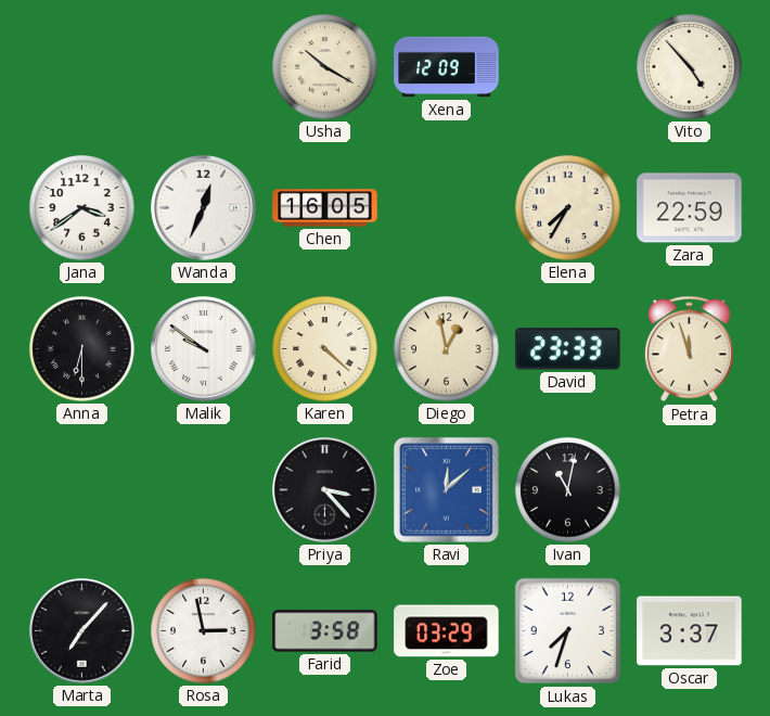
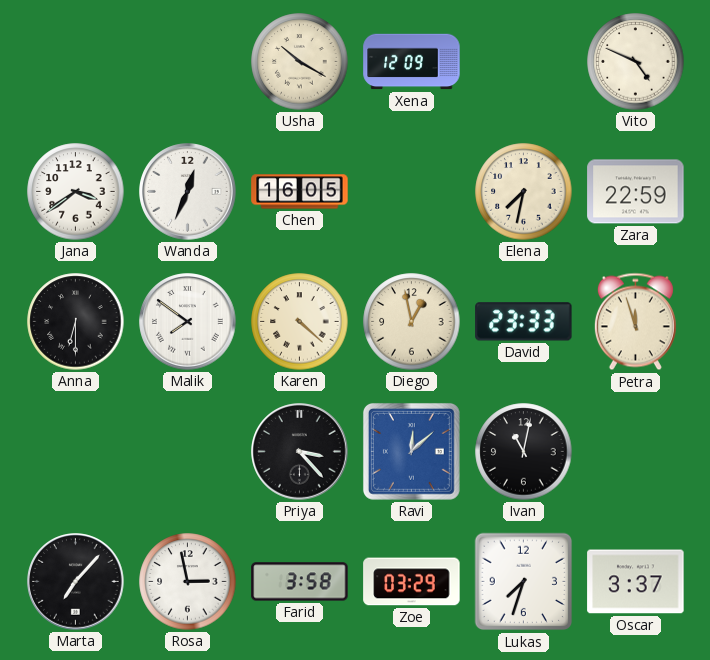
Vito: 4:53 -> 4:49 (636, 62)
Elena: 7:35 -> 7:32 (524, 192)
Malik: 9:51 -> 7:51 (188, 322)
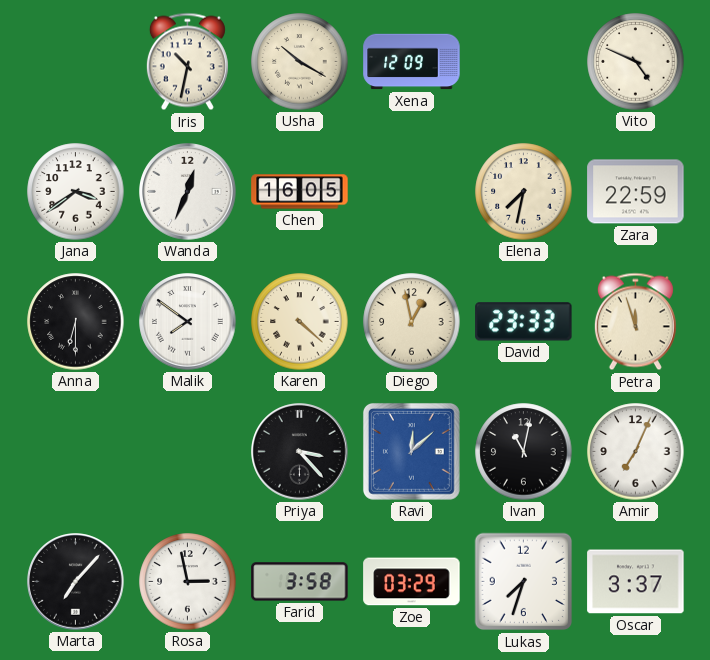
Iris: none -> 10:32 (187, 62)
Amir: none -> 7:04 (636, 452)
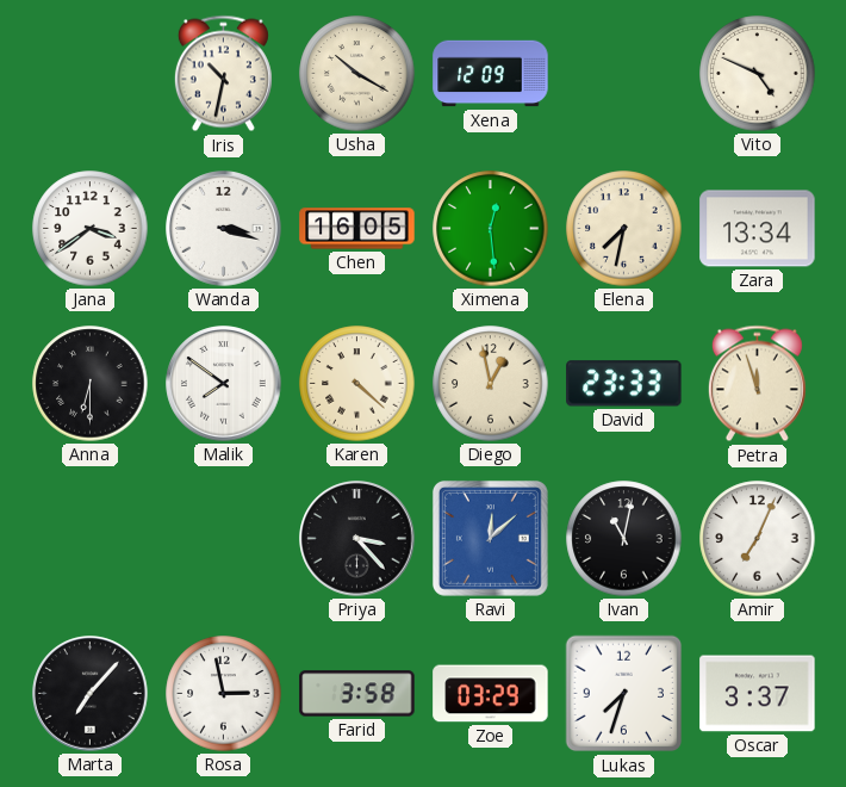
Wanda: 12:34 -> 3:18 (224, 229)
Ximena: none -> 12:29 (491, 229)
Zara: 22:59 -> 13:34 (758, 229)
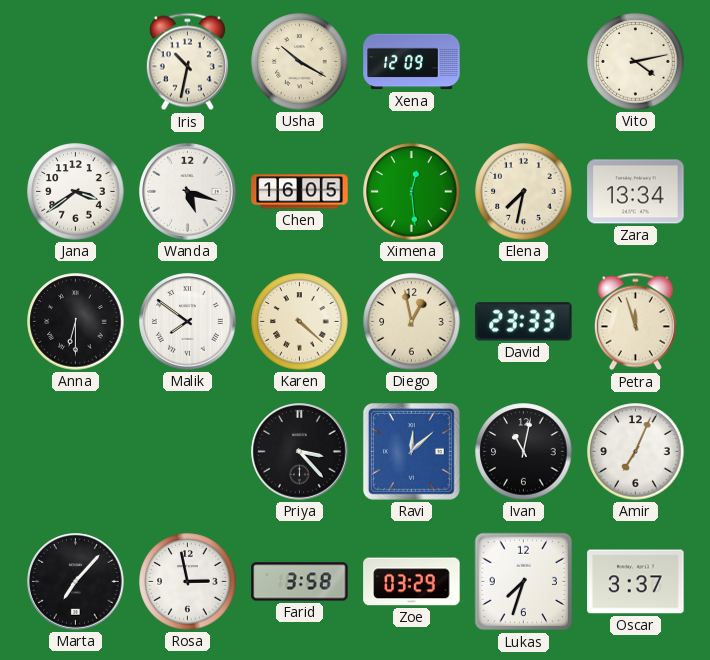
Vito: 4:49 -> 4:13 (636, 62)
Wanda: 3:18 -> 5:18 (188, 192)
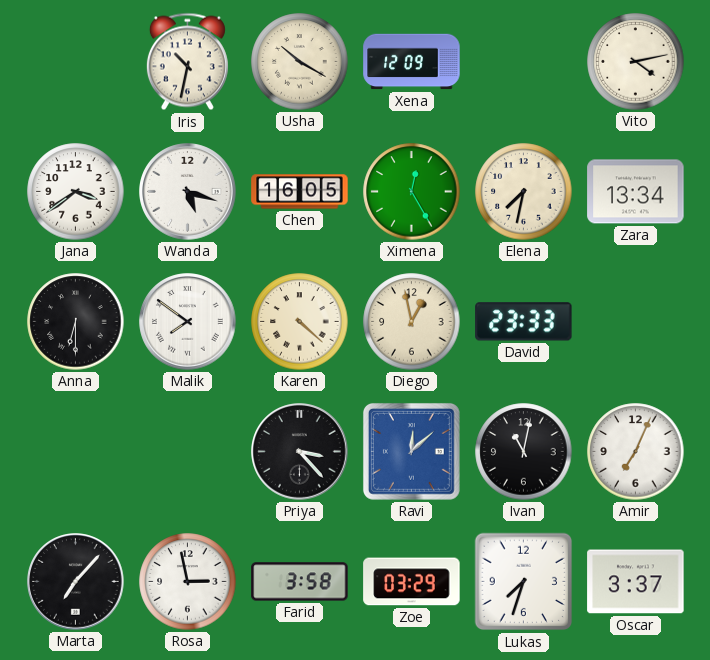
Ximena: 12:29 -> 12:25 (412, 192)
Petra: 11:57 -> none (635, 322)
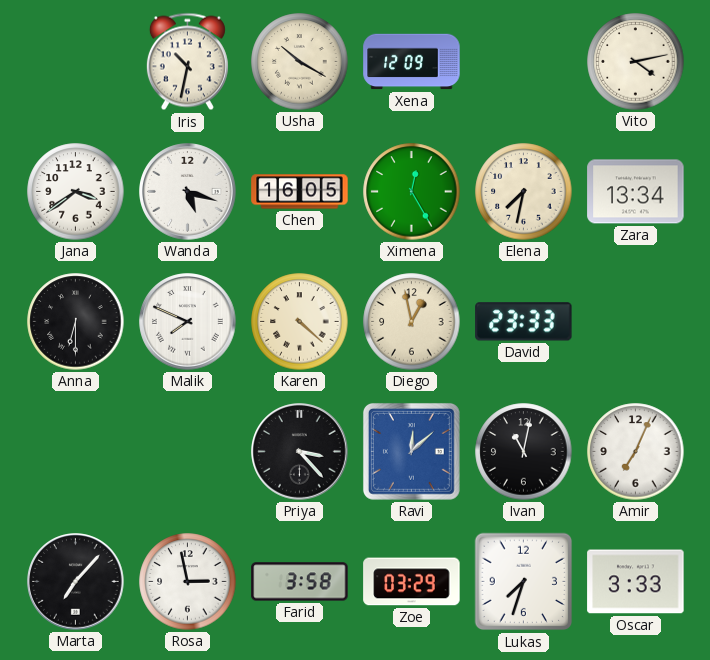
Malik: 7:51 -> 7:49 (188, 322)
Oscar: 3:37 -> 3:33 (636, 582)
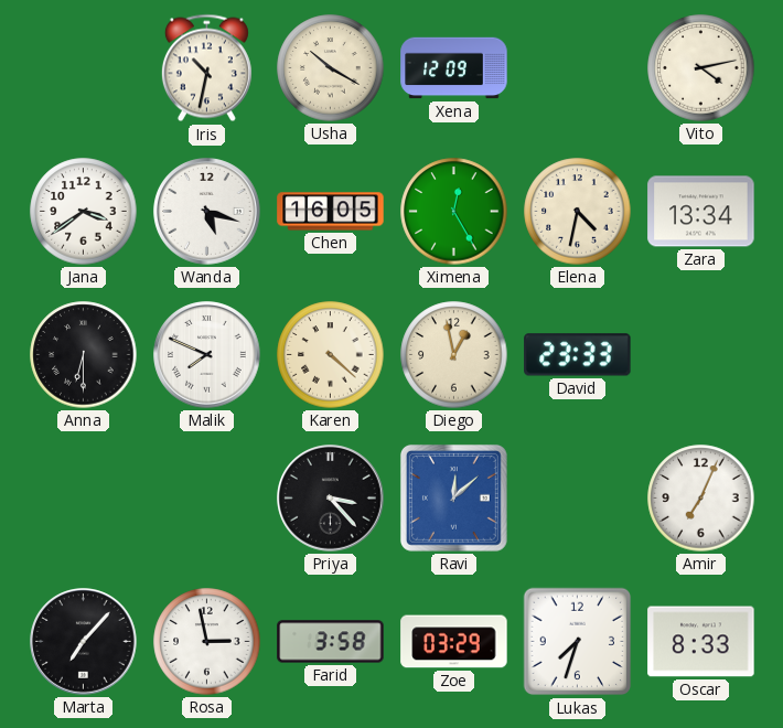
Elena: 7:32 -> 4:32 (578, 212)
Ivan: 11:02 -> none (524, 452)
Oscar: 3:33 -> 8:33 (701, 642)
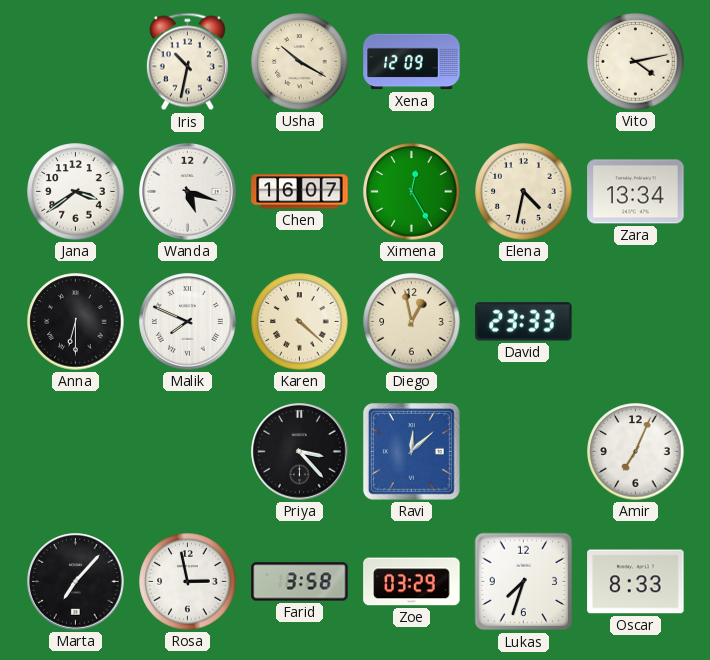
Chen: 16:05 -> 16:07 (300, 192)
